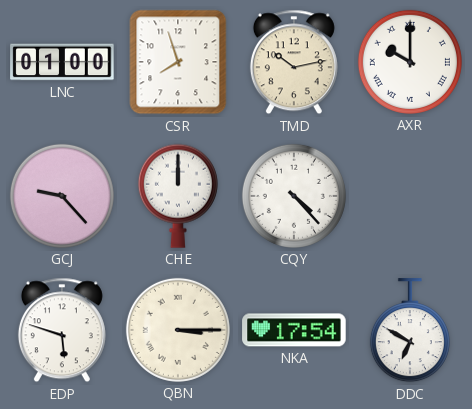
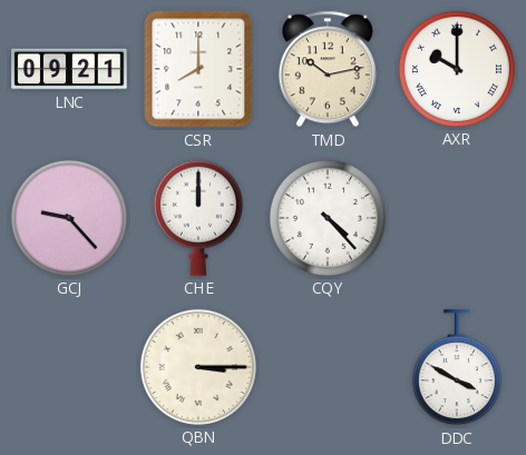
LNC: 01:00 -> 09:21 (69, 69)
CSR: 7:57 -> 8:00 (198, 69)
EDP: 5:48 -> none (62, 330)
NKA: 17:54 -> none (294, 330)
DDC: 6:50 -> 3:50 (457, 368)
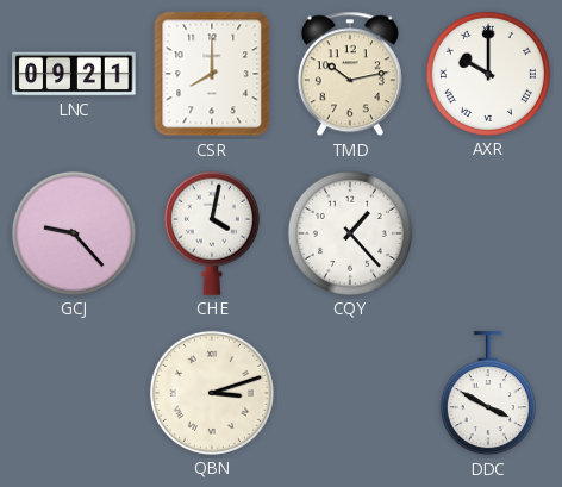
CHE: 12:00 -> 4:02 (212, 233)
CQY: 4:23 -> 1:23 (350, 233)
QBN: 3:15 -> 3:12 (212, 393)
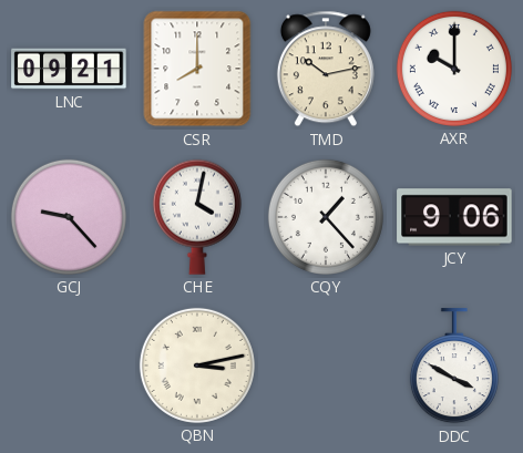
JCY: none -> 9:06 (454, 217)
QBN: 3:12 -> 3:13 (197, 366)
